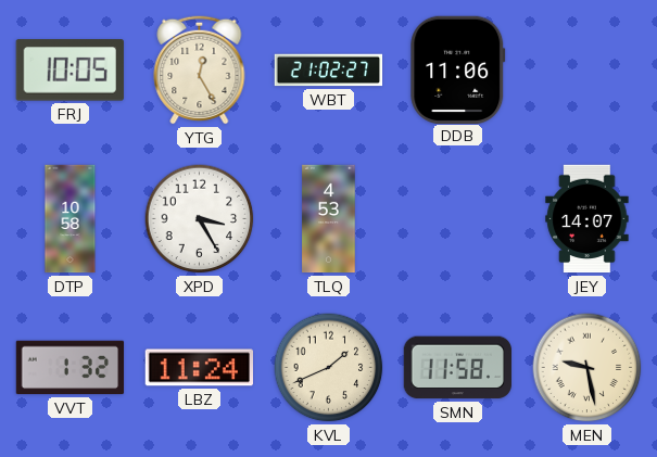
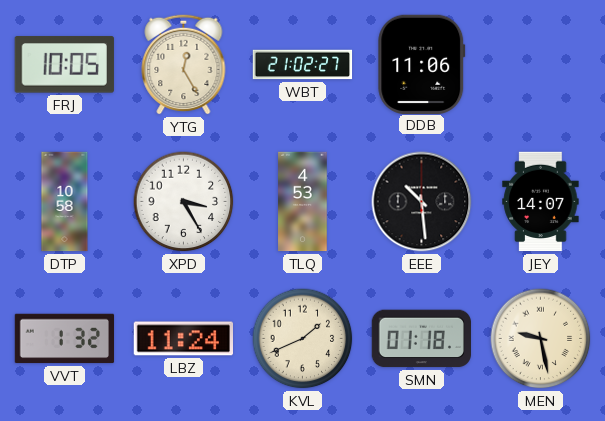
EEE: none -> 10:29 (422, 202)
SMN: 11:58 -> 01:18 (421, 339)
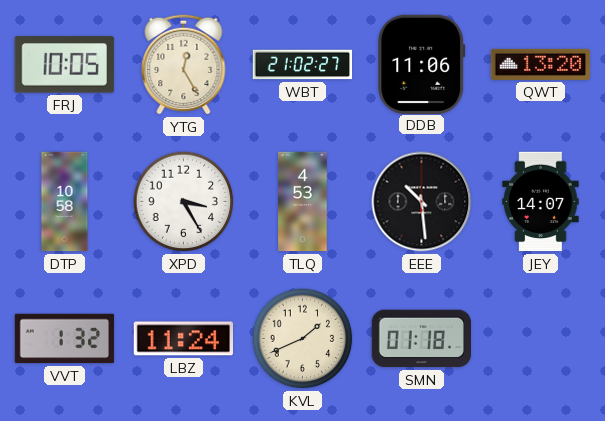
QWT: none -> 13:20 (541, 64)
MEN: 9:28 -> none (541, 339)
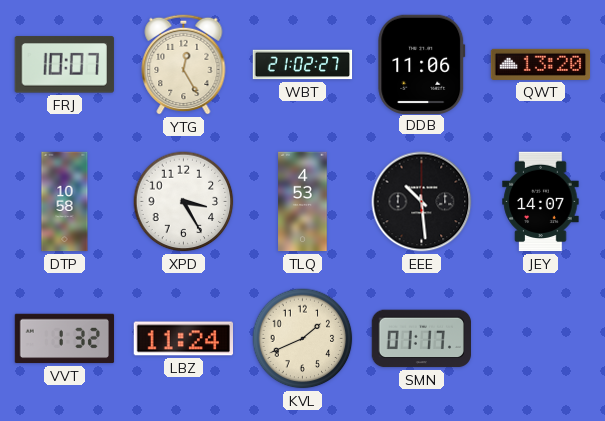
FRJ: 10:05 -> 10:07 (64, 65)
SMN: 01:18 -> 01:17 (421, 339)
